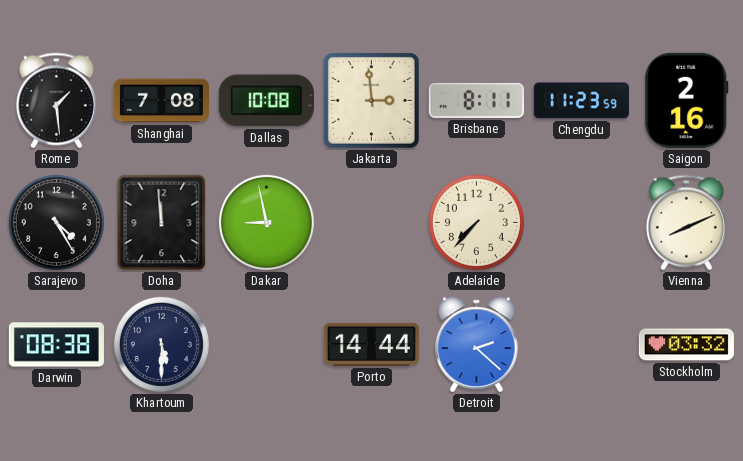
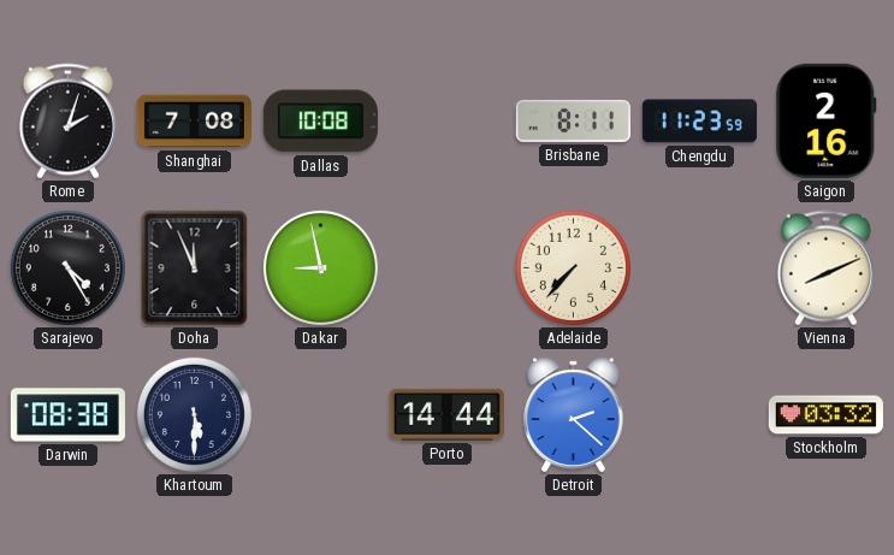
Rome: 1:29 -> 2:03 (67, 122)
Jakarta: 2:59 -> none (371, 100)
Doha: 11:59 -> 11:56 (195, 268)
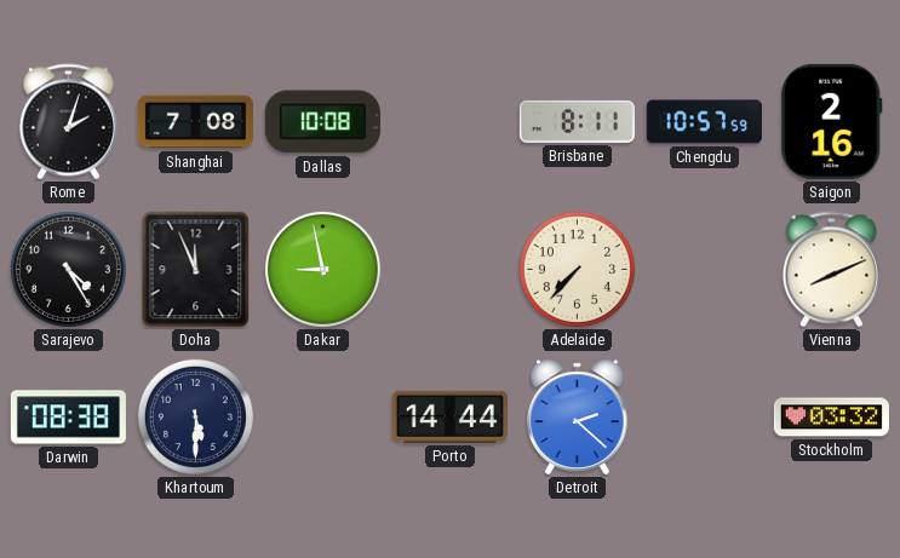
Chengdu: 11:23 -> 10:57 (704, 122)
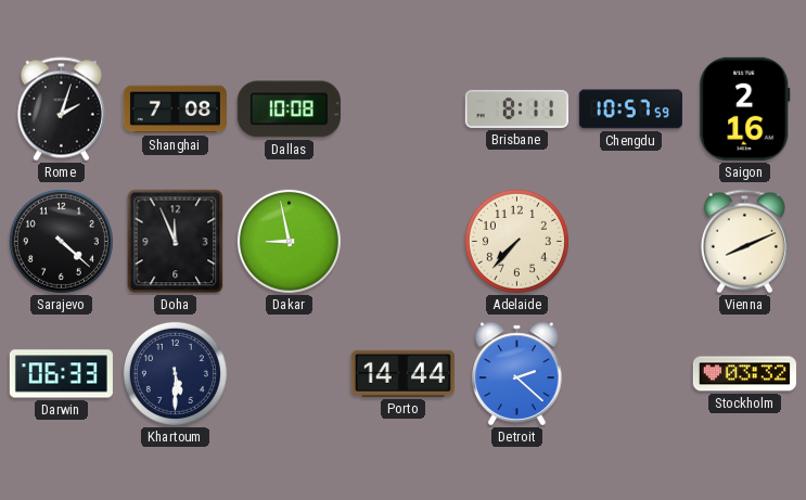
Sarajevo: 4:25 -> 4:22 (61, 241)
Darwin: 08:38 -> 06:33 (61, 374)
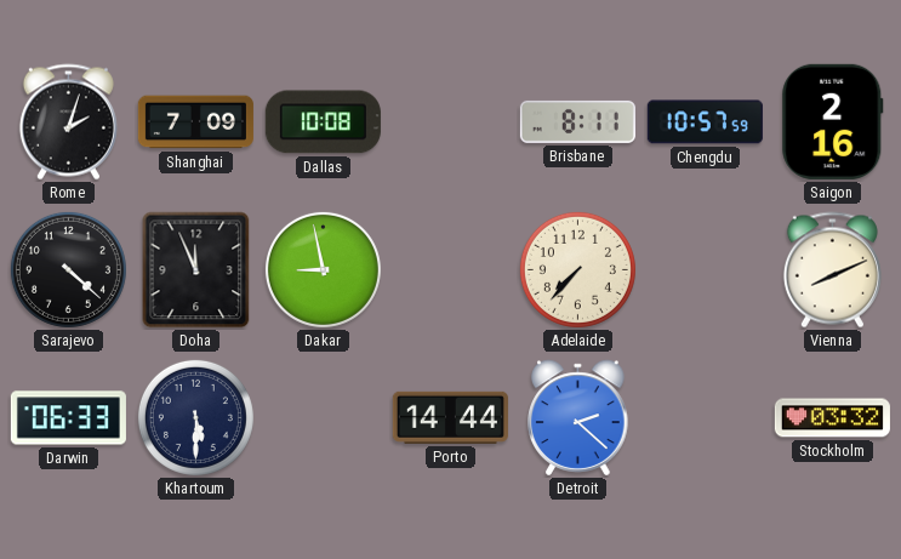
Shanghai: 7:08 -> 7:09 (195, 122)
